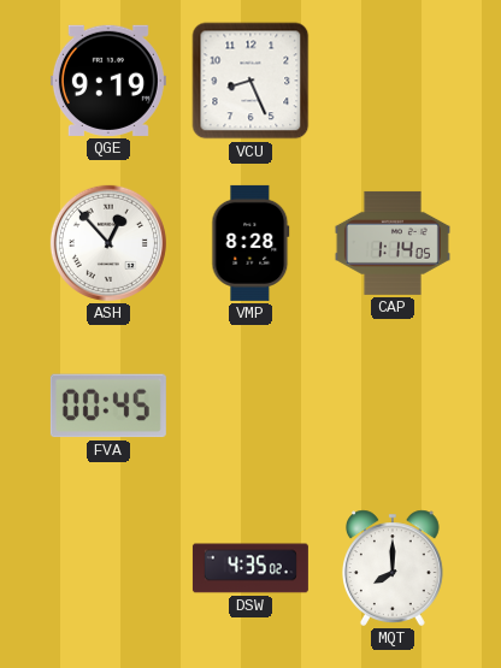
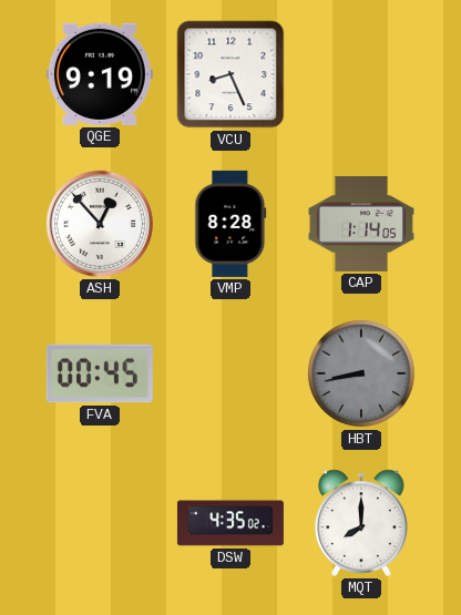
HBT: none -> 8:43 (361, 373)
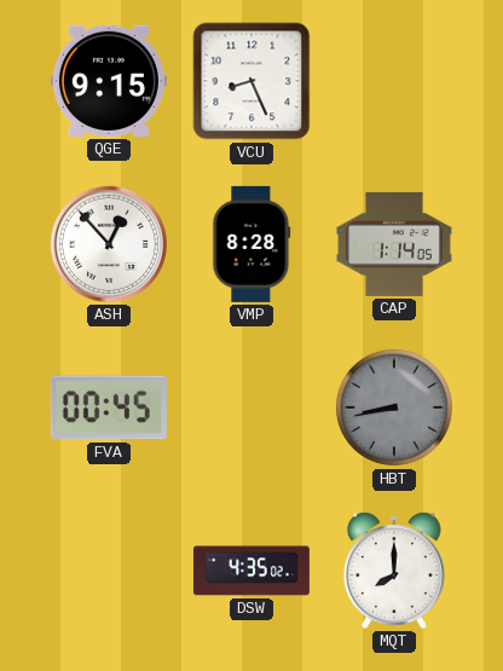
QGE: 9:19 -> 9:15 (109, 81)
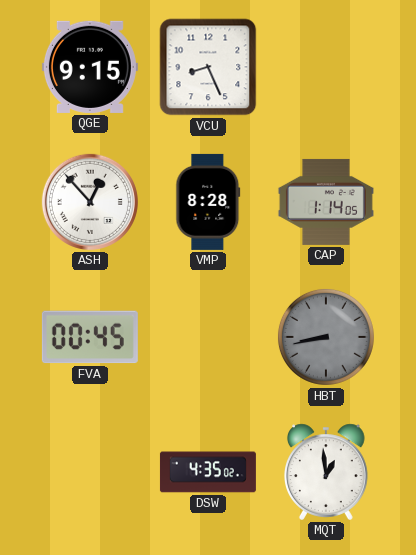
MQT: 8:00 -> 12:59 (327, 472)
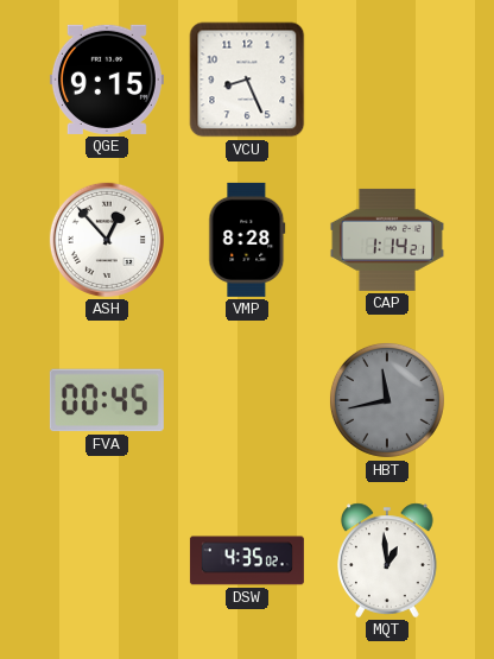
CAP: 1:14:05 -> 1:14:21 (387, 240)
HBT: 8:43 -> 11:43 (387, 400)
